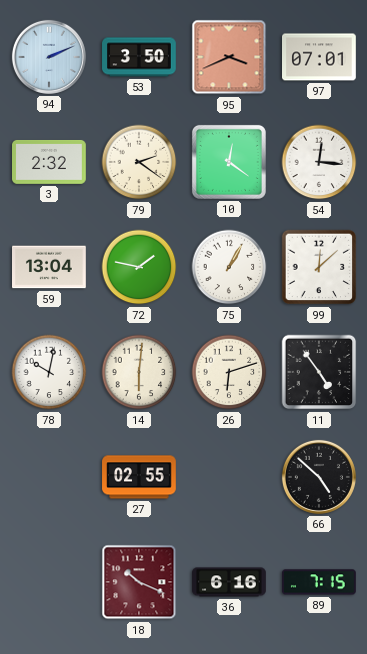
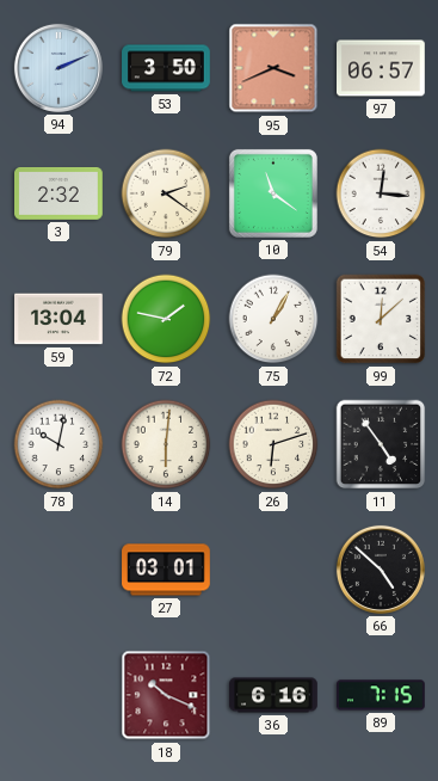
97: 07:01 -> 06:57 (381, 68)
10: 12:21 -> 11:21 (273, 193)
27: 02:55 -> 03:01 (166, 570)
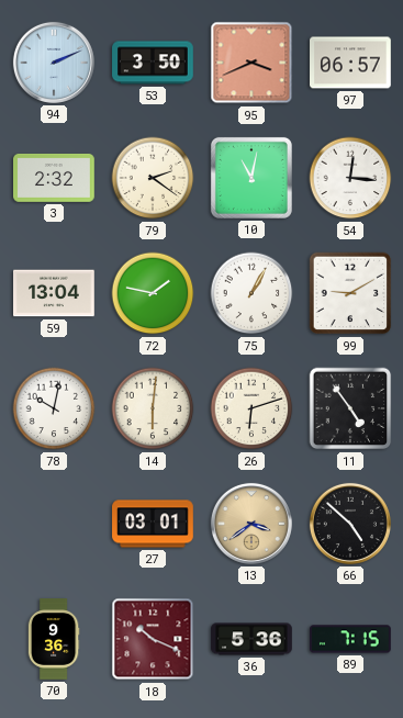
10: 11:21 -> 11:02 (251, 178)
99: 12:08 -> 9:10 (350, 293)
13: none -> 3:39 (251, 524)
70: none -> 9:36 (54, 639)
36: 6:16 -> 5:36 (251, 639)
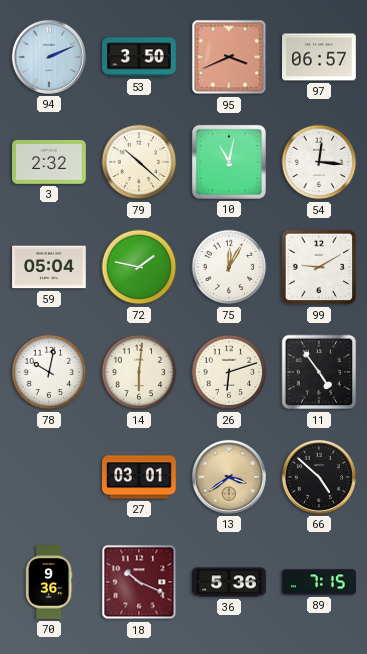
79: 2:21 -> 10:22 (139, 162)
59: 13:04 -> 05:04 (49, 267)
75: 1:05 -> 12:05 (229, 267)
